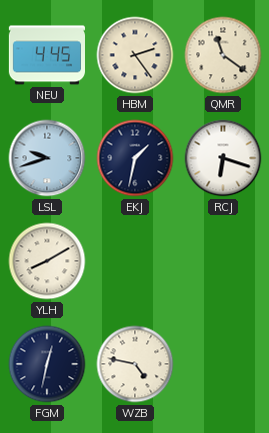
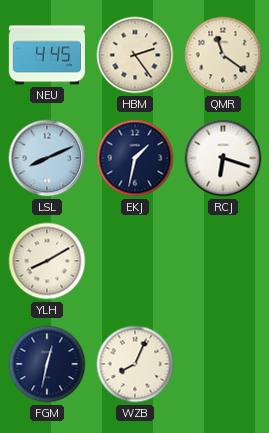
LSL: 9:42 -> 8:11 (47, 158)
WZB: 4:47 -> 8:04 (135, 364)
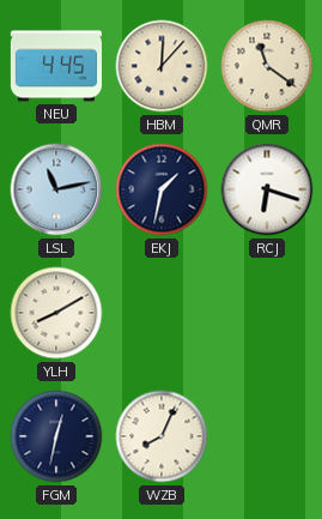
HBM: 2:24 -> 12:07 (162, 66)
LSL: 8:11 -> 11:13 (56, 189)
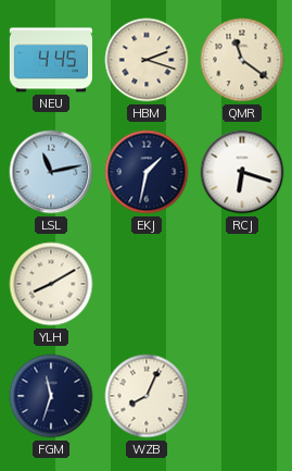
HBM: 12:07 -> 2:18 (147, 60)
FGM: 12:32 -> 11:33 (51, 396)
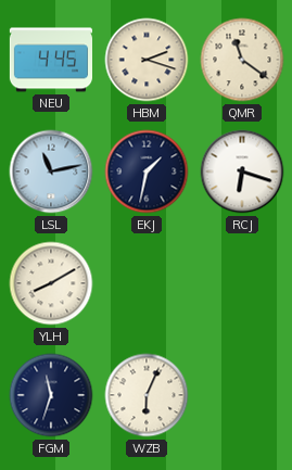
WZB: 8:04 -> 6:04 (147, 395)
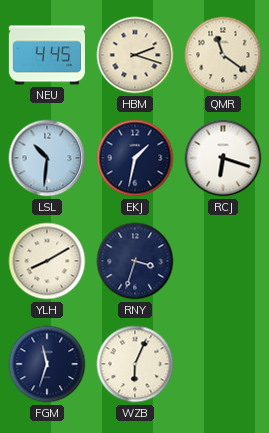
LSL: 11:13 -> 10:31 (47, 158)
RNY: none -> 3:33 (135, 261)
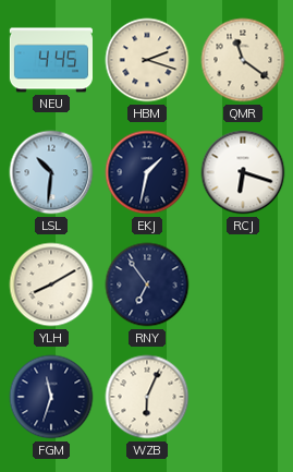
RNY: 3:33 -> 6:54 (147, 285)
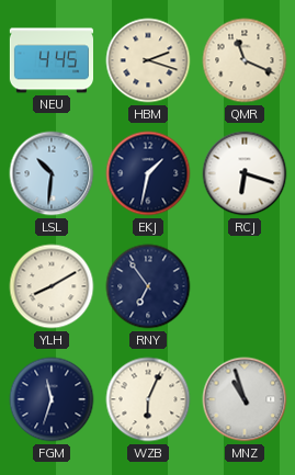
QMR: 11:21 -> 11:19 (245, 60)
MNZ: none -> 10:57 (245, 399)
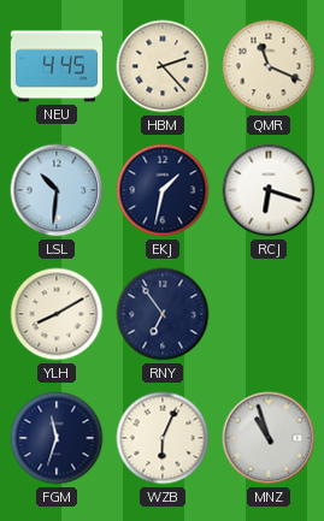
HBM: 2:18 -> 2:23 (163, 66)
